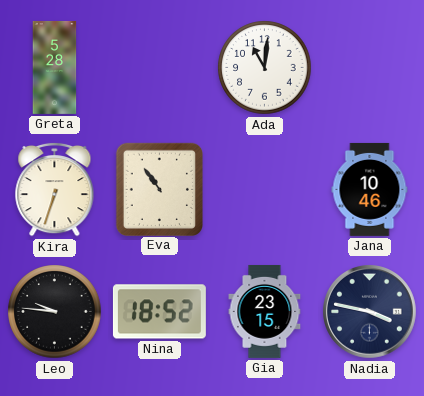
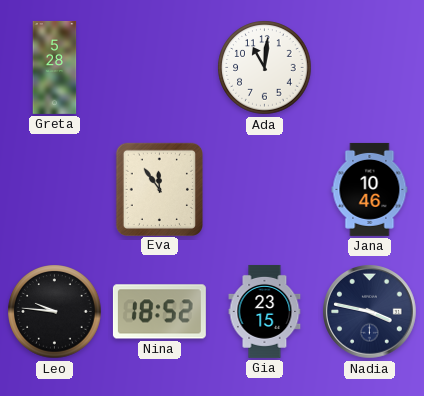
Kira: 6:33 -> none (55, 189)
Eva: 10:54 -> 11:54 (159, 189)
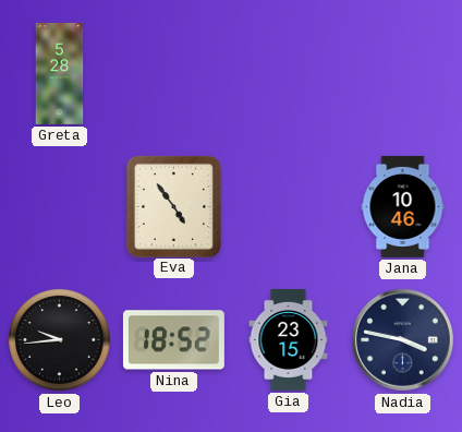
Ada: 11:01 -> none (265, 68)
Eva: 11:54 -> 4:54 (173, 206)
Leo: 9:46 -> 9:44 (60, 340)
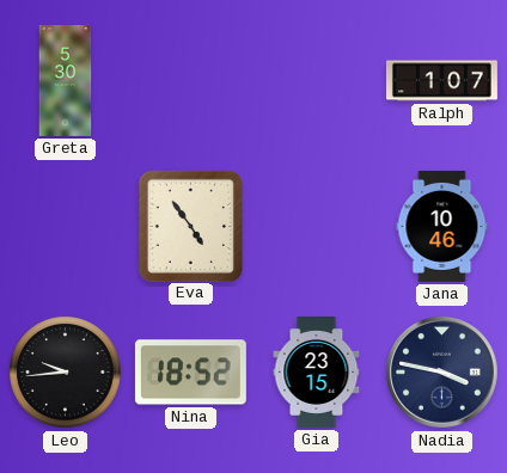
Greta: 5:28 -> 5:30 (66, 80)
Ralph: none -> 1:07 (441, 81)
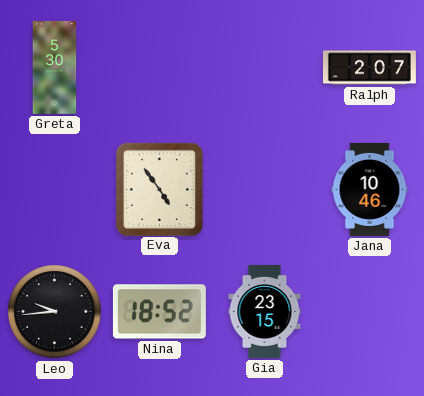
Ralph: 1:07 -> 2:07 (369, 68)
Nadia: 3:47 -> none (442, 373)
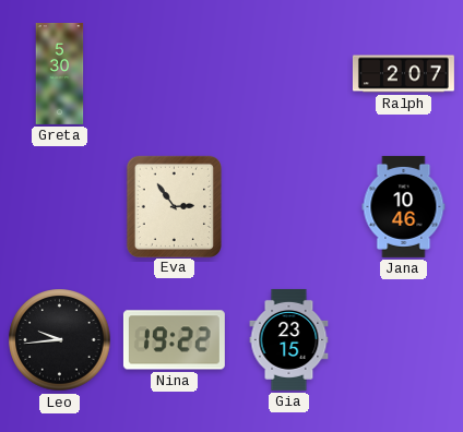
Eva: 4:54 -> 2:54 (174, 206)
Nina: 18:52 -> 19:22 (174, 340)
